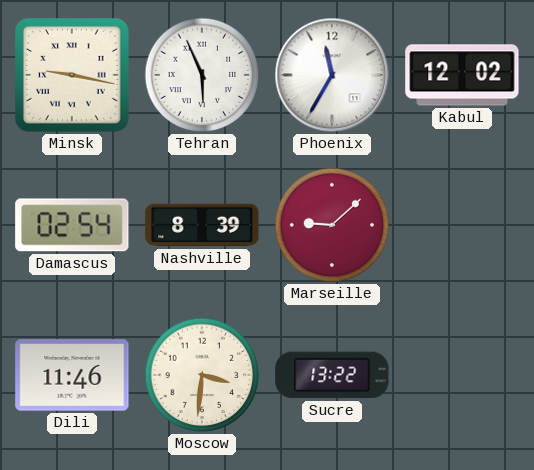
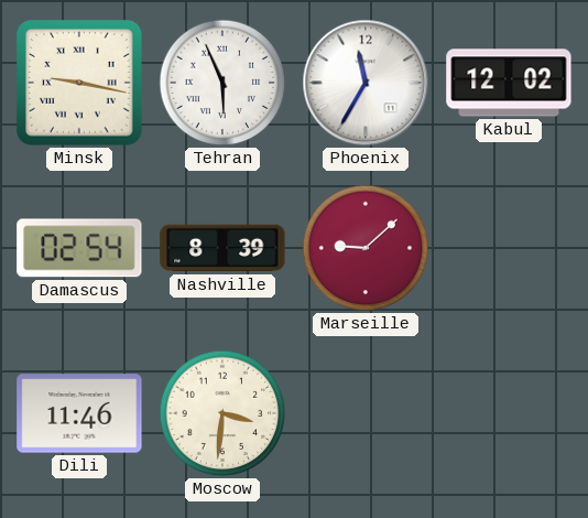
Sucre: 13:22 -> none (332, 375)
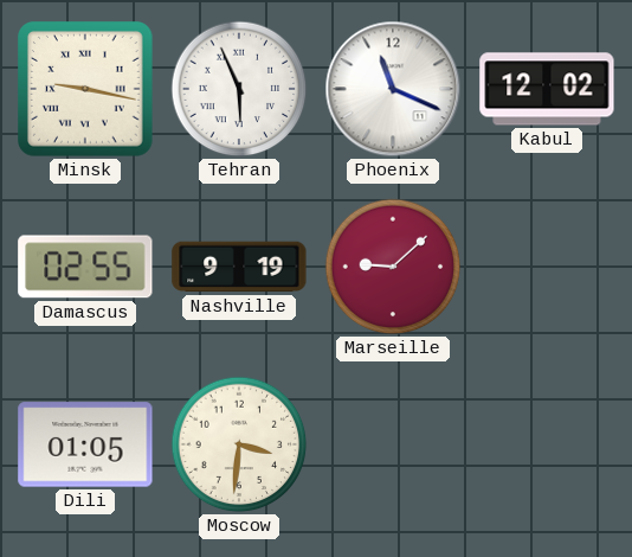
Phoenix: 11:35 -> 11:19 (393, 89)
Damascus: 02:54 -> 02:55 (85, 267)
Nashville: 8:39 -> 9:19 (239, 267)
Dili: 11:46 -> 01:05 (85, 444)
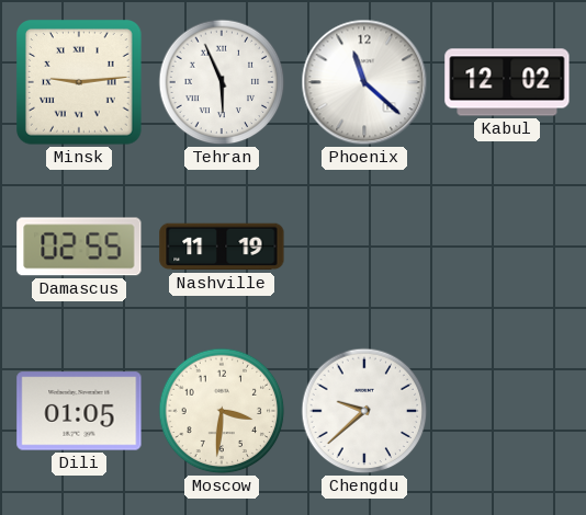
Minsk: 9:17 -> 9:14 (80, 83)
Phoenix: 11:19 -> 11:22 (364, 82)
Nashville: 9:19 -> 11:19 (222, 247)
Marseille: 9:08 -> none (393, 267)
Chengdu: none -> 9:38 (364, 411)
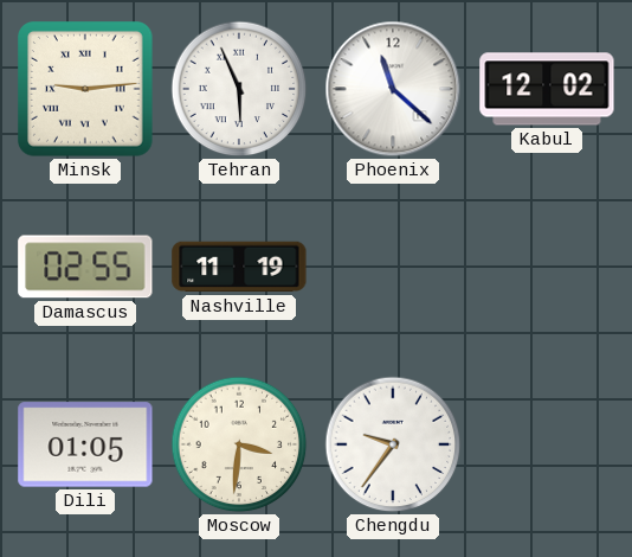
Chengdu: 9:38 -> 9:36 (393, 444)
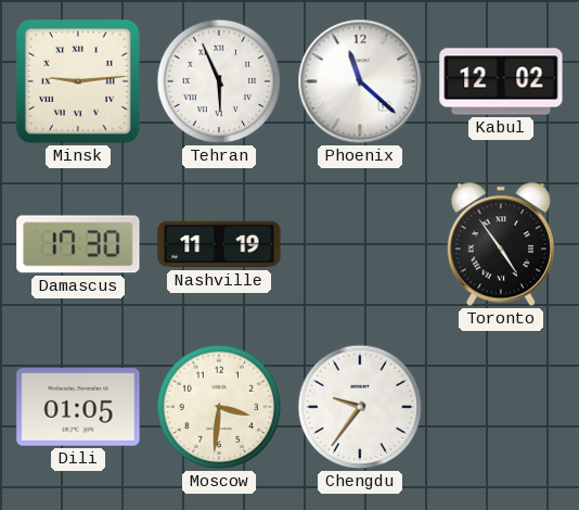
Damascus: 02:55 -> 17:30 (78, 244)
Toronto: none -> 4:54 (500, 244)
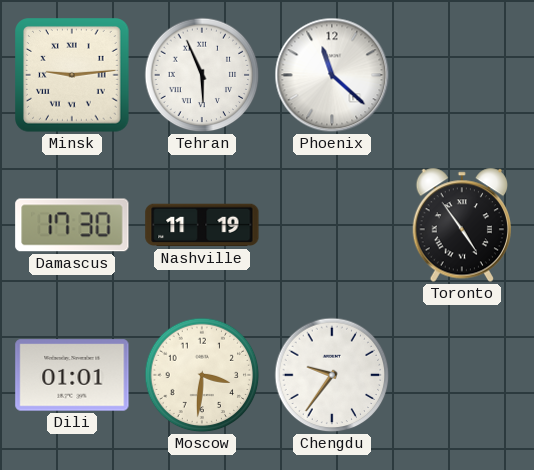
Kabul: 12:02 -> none (501, 81)
Dili: 01:05 -> 01:01 (72, 375)
